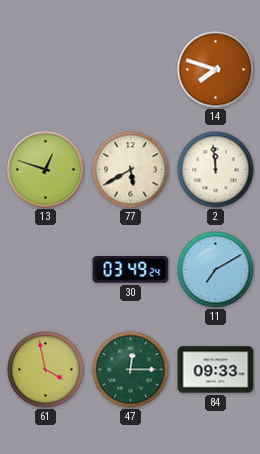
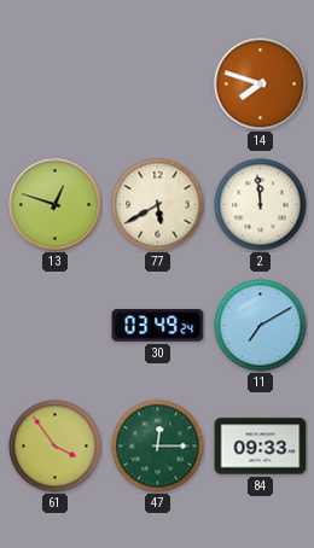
61: 3:58 -> 3:54 (56, 447)
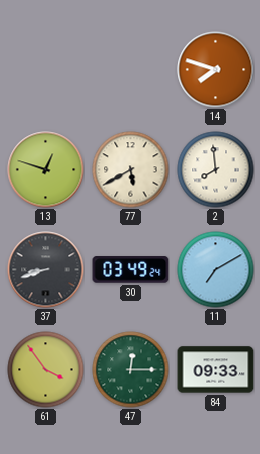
2: 11:59 -> 7:59 (216, 170)
37: none -> 8:42 (46, 270)
